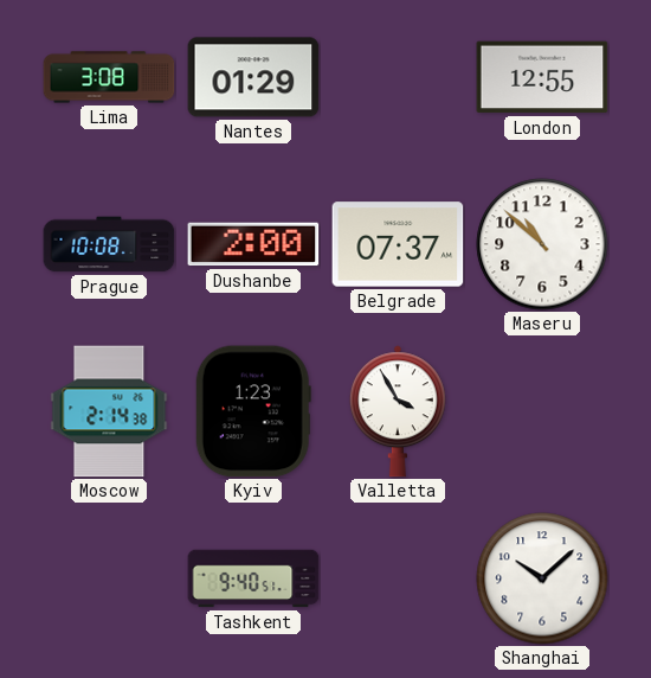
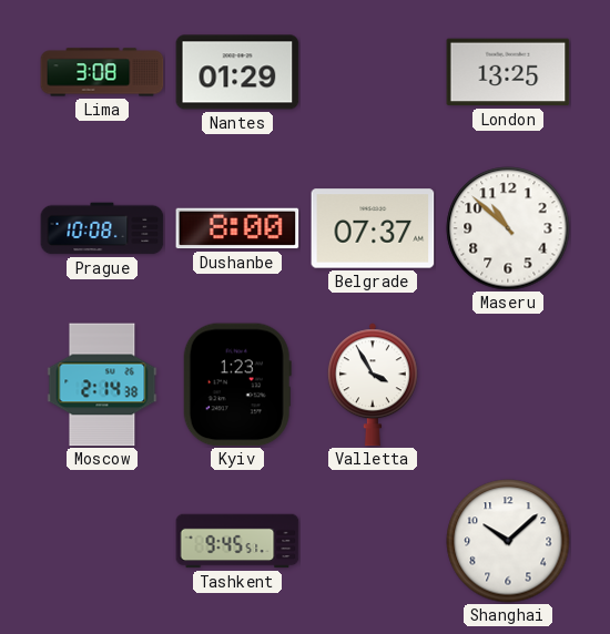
London: 12:55 -> 13:25 (508, 72)
Dushanbe: 2:00 -> 8:00 (237, 228)
Tashkent: 9:40 -> 9:45 (237, 541)
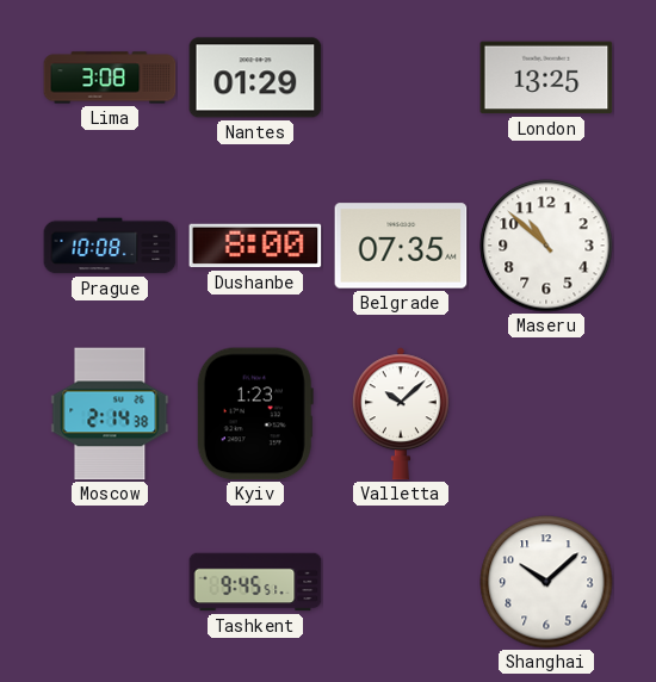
Belgrade: 07:37 -> 07:35 (401, 246)
Valletta: 3:55 -> 10:08 (401, 414)
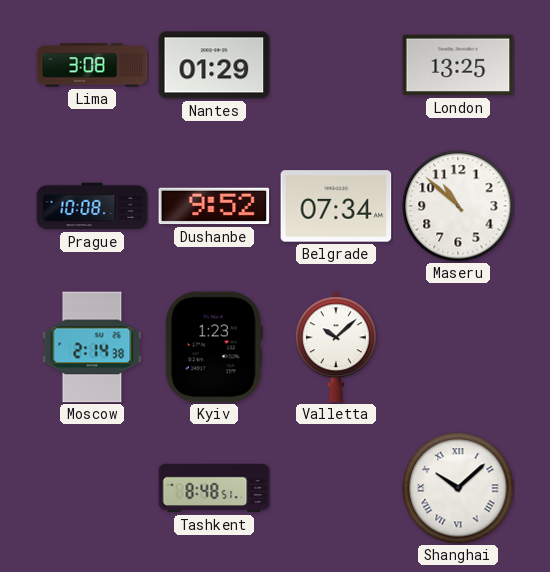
Dushanbe: 8:00 -> 9:52 (214, 206)
Belgrade: 07:35 -> 07:34 (336, 206)
Tashkent: 9:45 -> 8:48 (214, 488)
Shanghai numerals: Arabic -> Roman (458, 488)
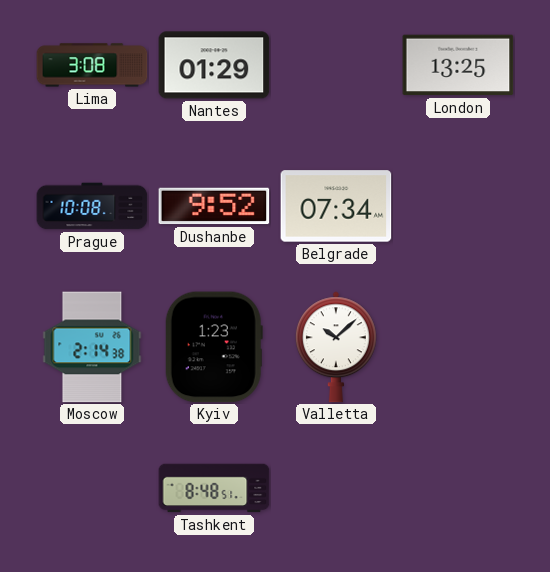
Maseru: 10:52 -> none (458, 206)
Shanghai: 10:08 -> none (458, 488)
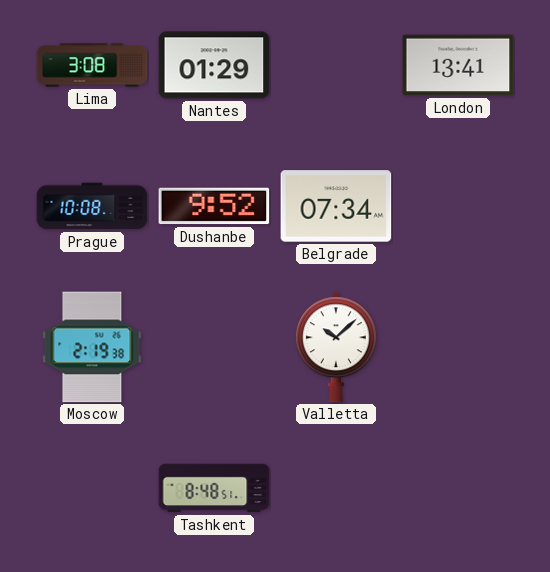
London: 13:25 -> 13:41 (458, 65)
Moscow: 2:14 -> 2:19 (92, 347)
Kyiv: 1:23 -> none (214, 347)
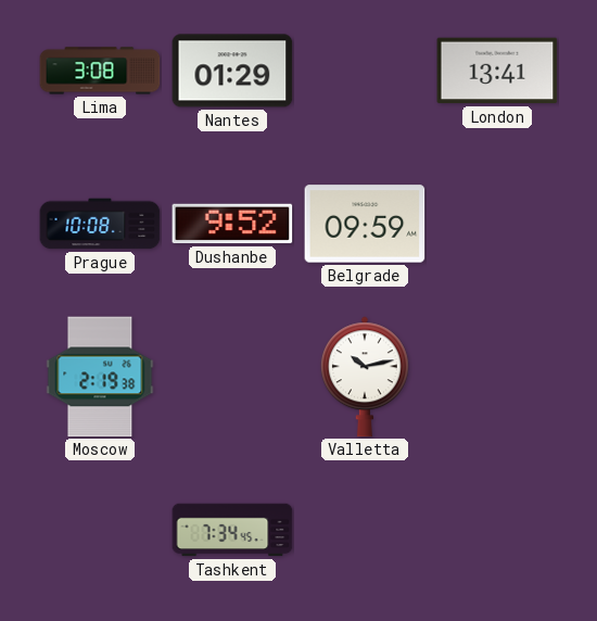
Belgrade: 07:34 -> 09:59 (365, 224)
Valletta: 10:08 -> 10:13 (365, 377)
Tashkent: 8:48 -> 7:34 (232, 530)
